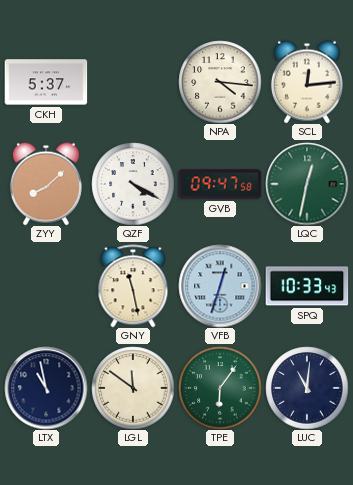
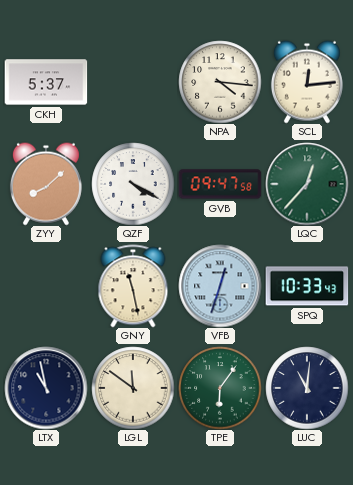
LQC: 12:32 -> 12:37 (307, 184)
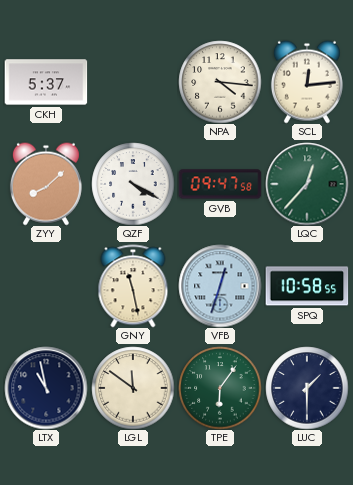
SPQ: 10:33 -> 10:58 (307, 286)
LUC: 11:01 -> 1:30 (307, 388)
